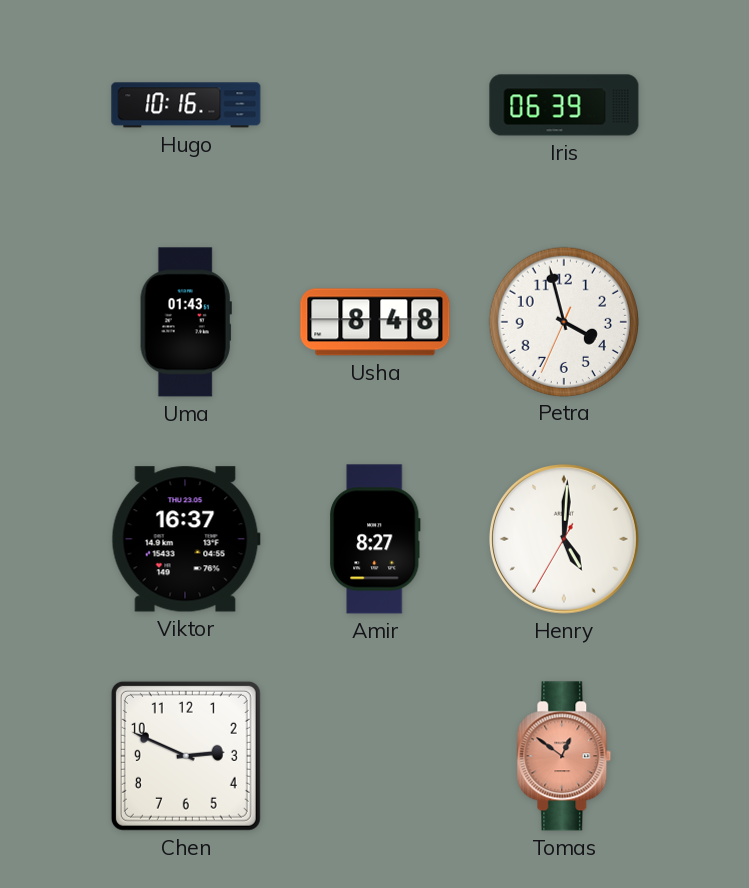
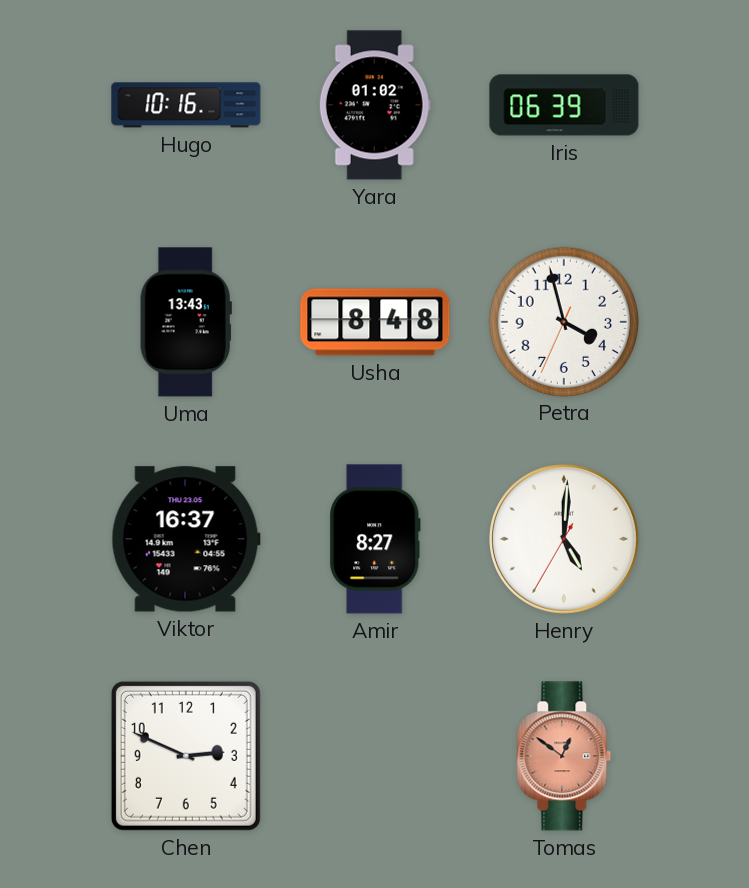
Yara: none -> 01:02 (375, 105)
Uma: 01:43 -> 13:43 (186, 322)
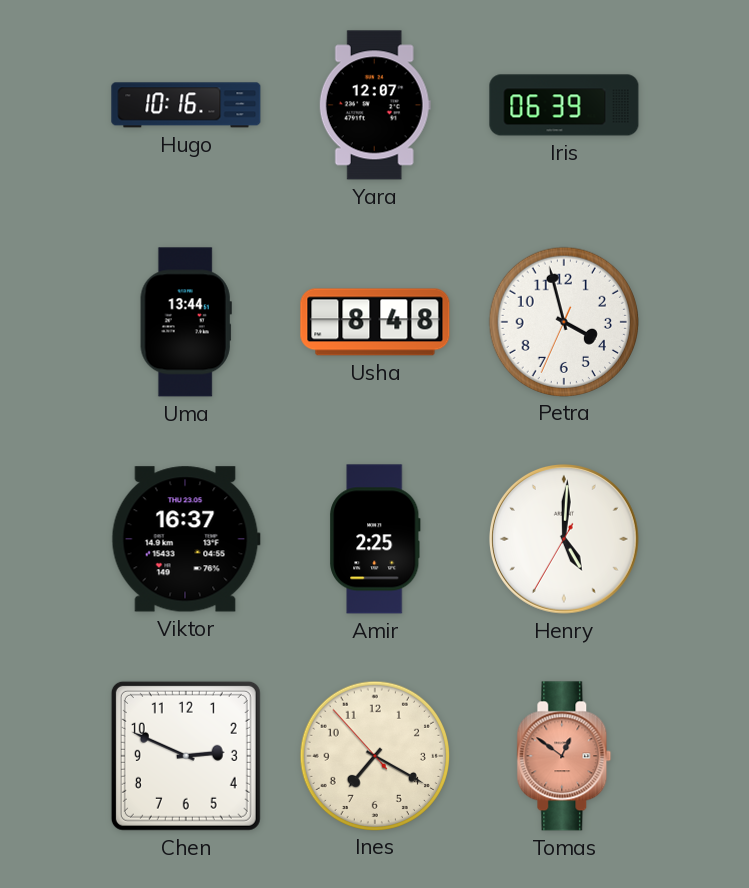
Yara: 01:02 -> 12:07 (375, 105)
Uma: 13:43 -> 13:44 (186, 322)
Amir: 8:27 -> 2:25 (376, 539)
Ines: none -> 7:19 (374, 755)
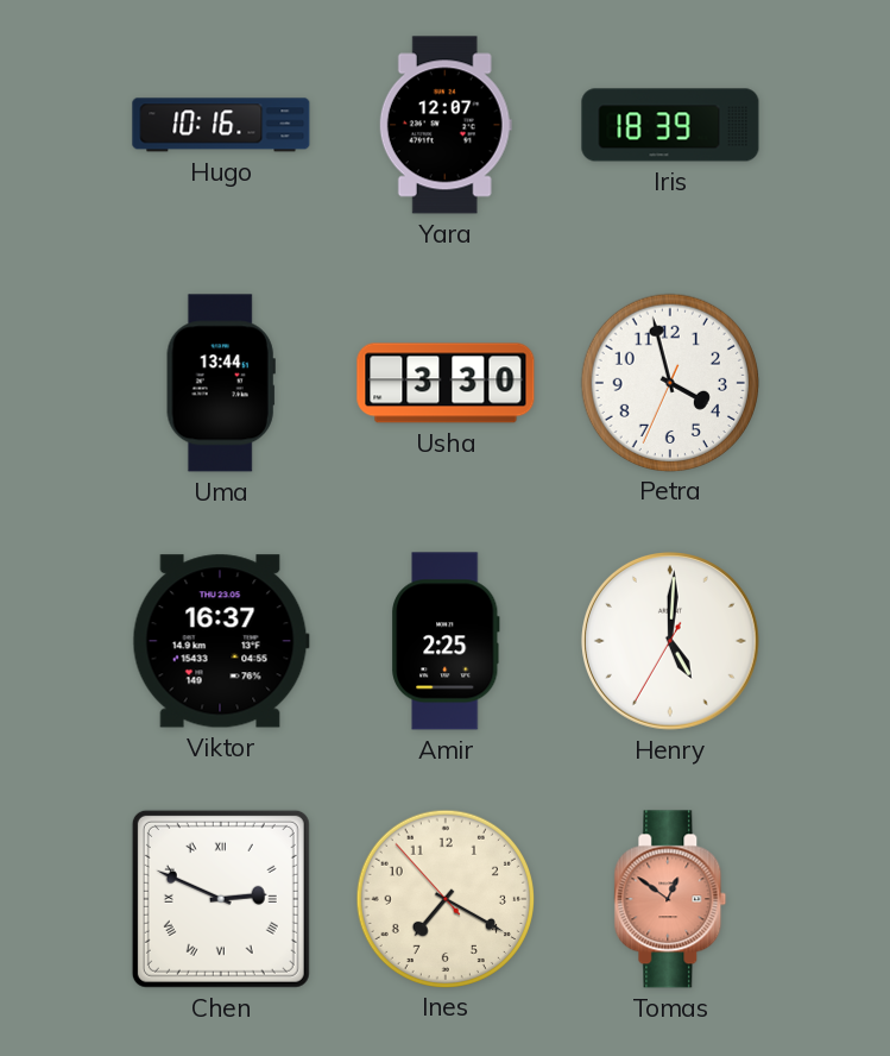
Iris: 06:39 -> 18:39 (670, 125)
Usha: 8:48 -> 3:30 (446, 383)
Chen numerals: Arabic -> Roman (221, 899)
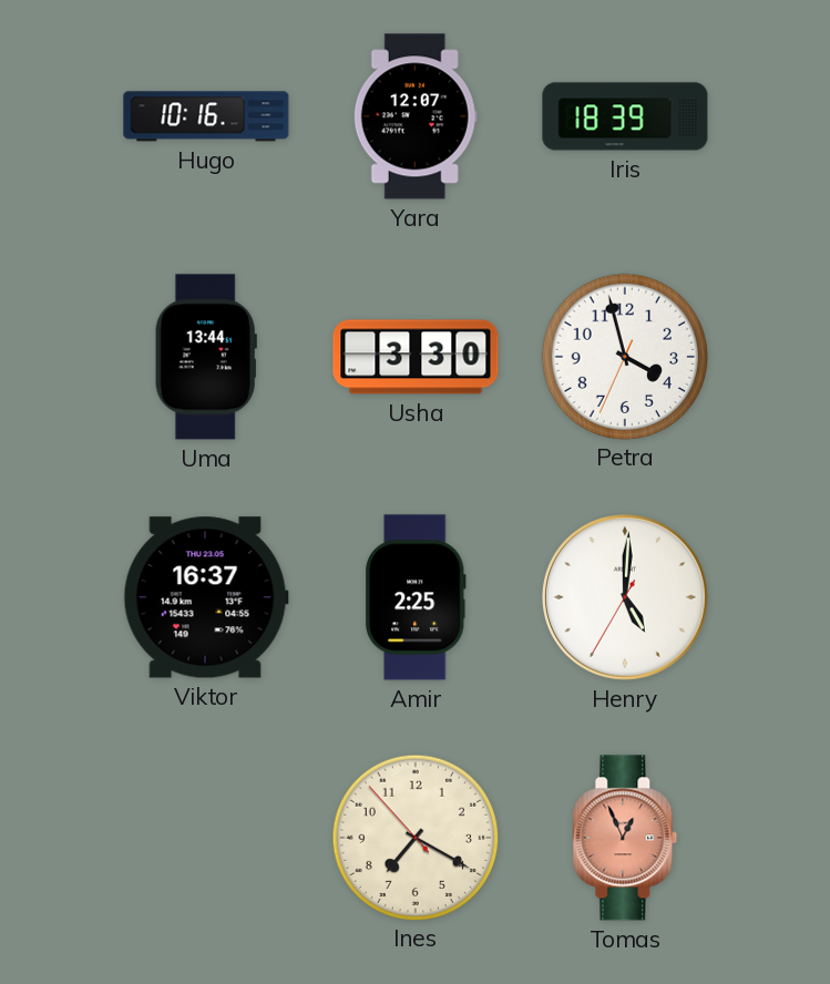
Chen: 2:49 -> none (221, 899)
Tomas: 12:51 -> 12:56 (625, 838)
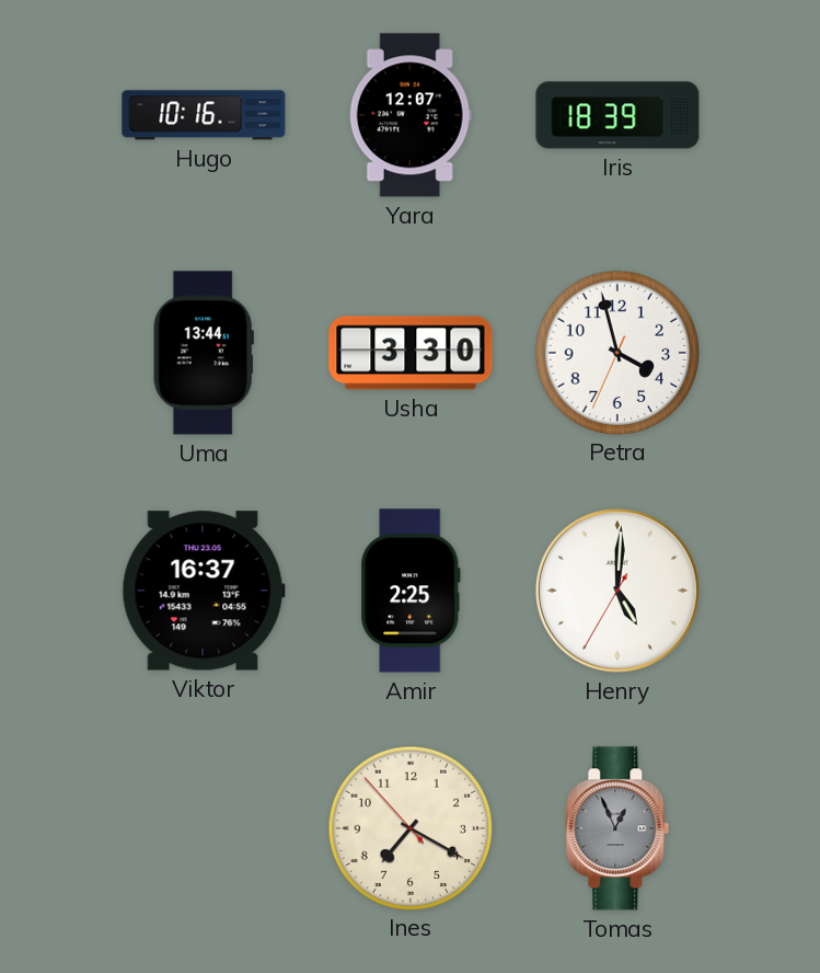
Tomas dial: salmon -> grey (617, 828)
